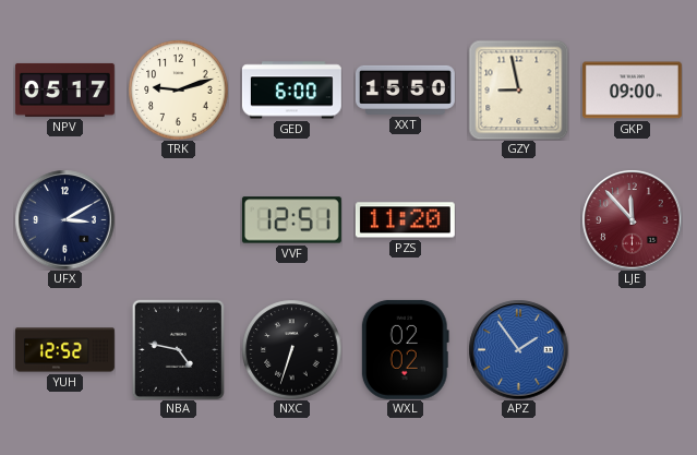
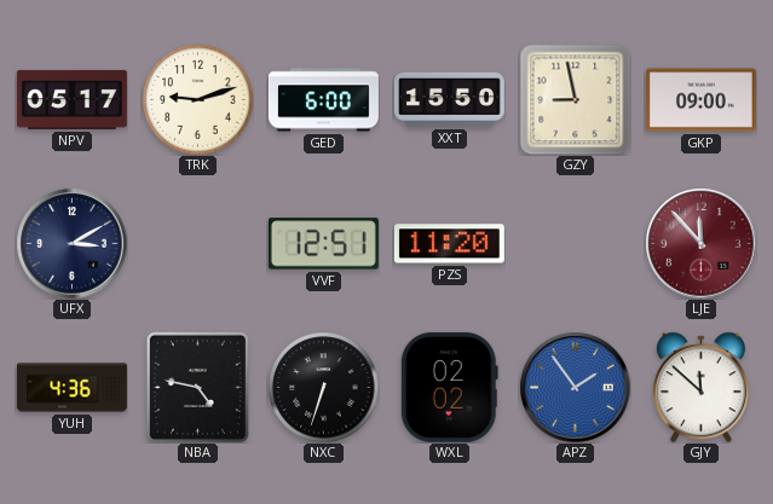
YUH: 12:52 -> 4:36 (71, 388)
GJY: none -> 11:52 (700, 387)
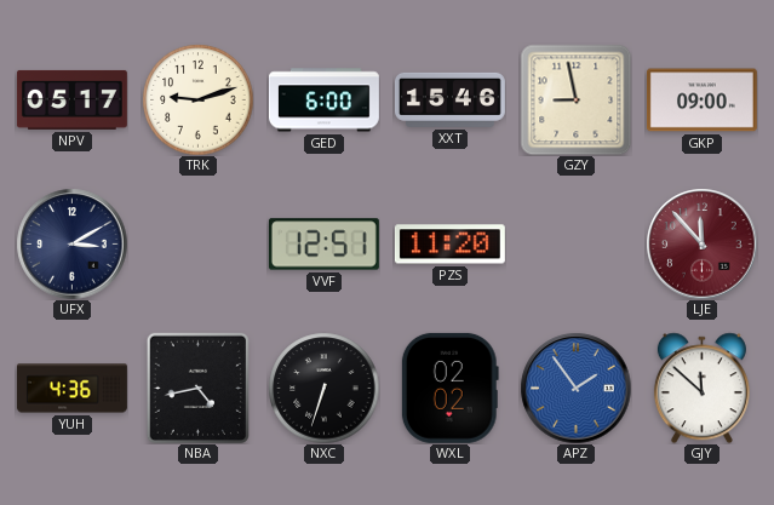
XXT: 15:50 -> 15:46 (449, 99)
NBA: 4:47 -> 4:43 (197, 388)
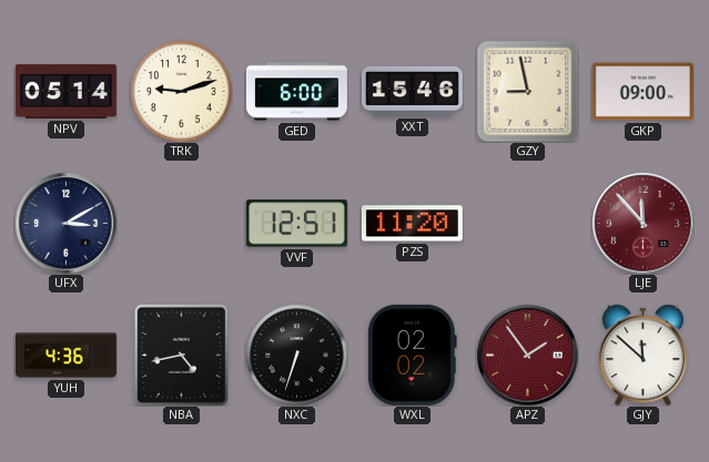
NPV: 05:17 -> 05:14 (65, 91)
APZ dial: blue -> burgundy (527, 355)
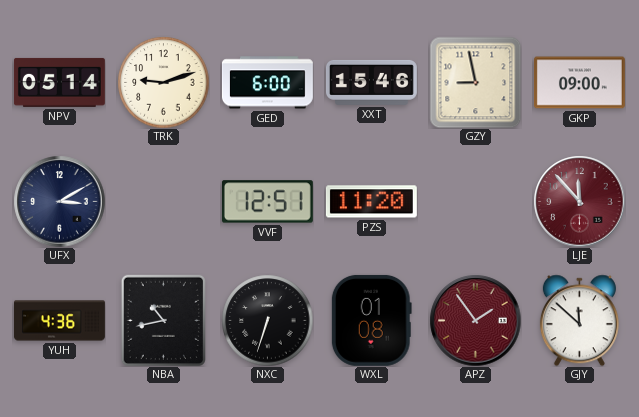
NBA: 4:43 -> 10:43 (163, 320)
WXL: 02:02 -> 01:08 (371, 320)
